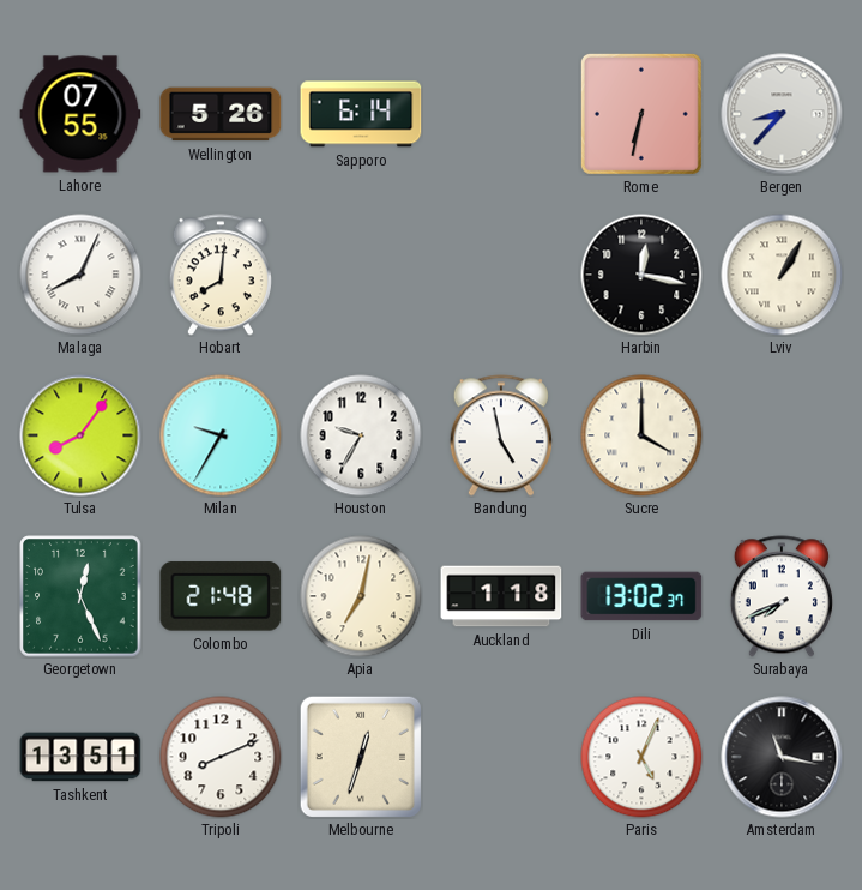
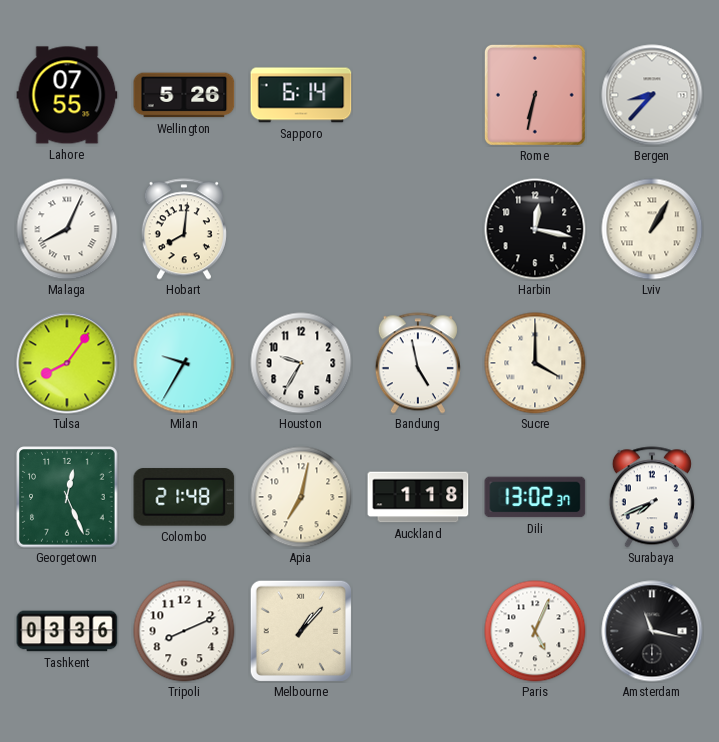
Tashkent: 13:51 -> 03:36 (67, 631)
Melbourne: 12:33 -> 1:07 (301, 631)
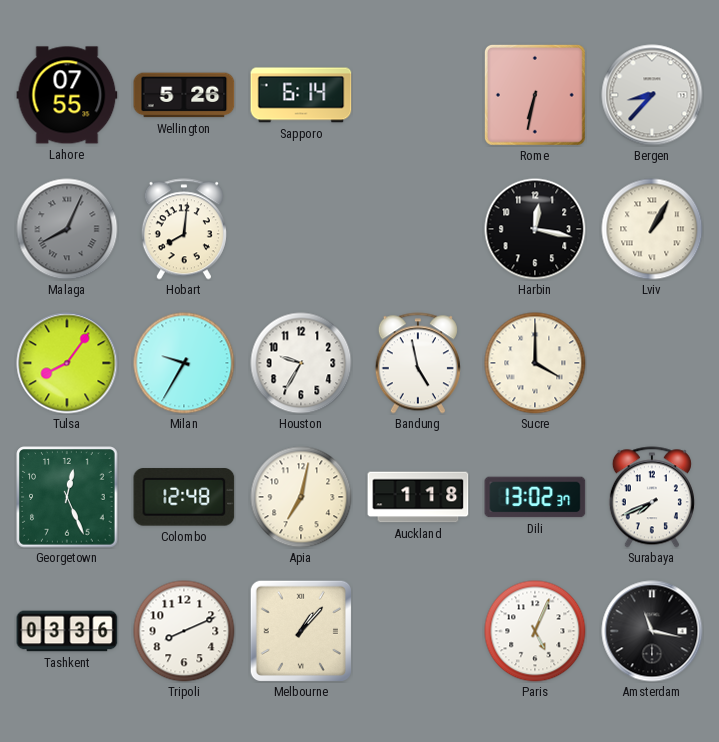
Malaga dial: white -> grey (67, 229)
Colombo: 21:48 -> 12:48 (184, 497)
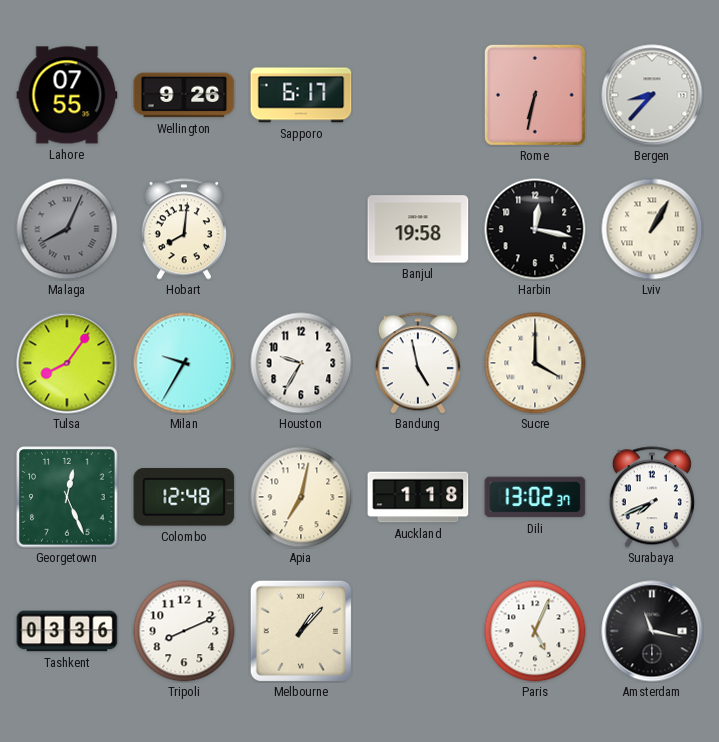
Wellington: 5:26 -> 9:26 (184, 95)
Sapporo: 6:14 -> 6:17 (301, 95)
Banjul: none -> 19:58 (418, 229)
